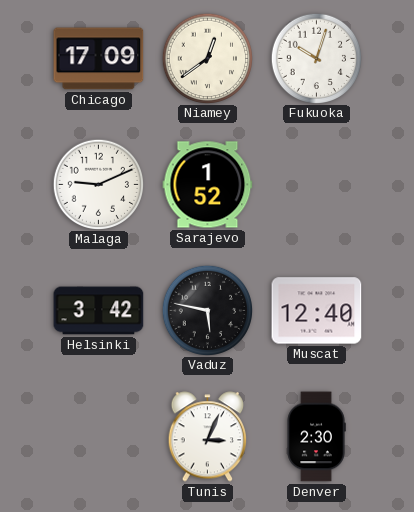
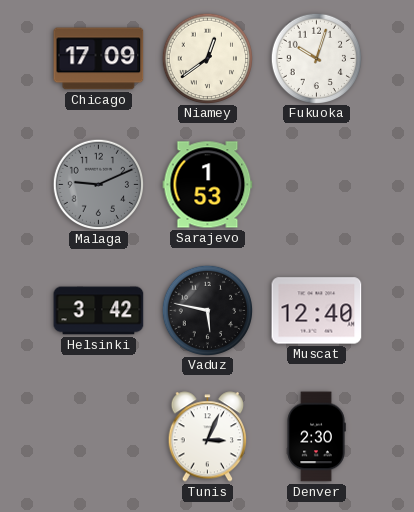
Malaga dial: white -> grey (98, 184)
Sarajevo: 1:52 -> 1:53 (208, 185)
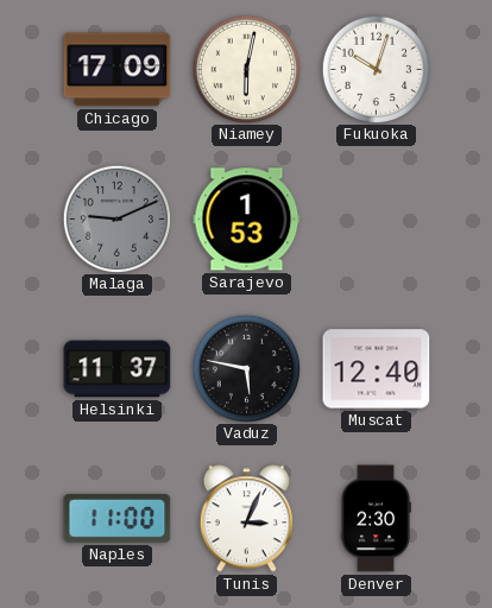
Niamey: 12:39 -> 6:02 (246, 69)
Helsinki: 3:42 -> 11:37 (118, 369)
Naples: none -> 11:00 (118, 518)
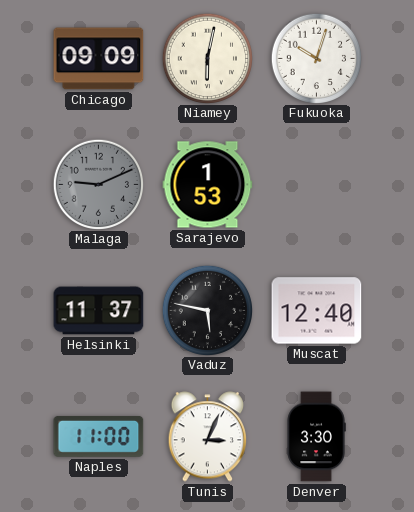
Chicago: 17:09 -> 09:09 (99, 59)
Denver: 2:30 -> 3:30 (316, 437)
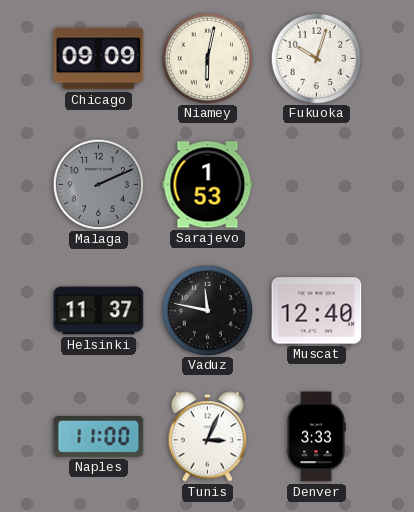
Malaga: 9:11 -> 2:11 (98, 184)
Vaduz: 5:47 -> 11:47 (207, 310)
Denver: 3:30 -> 3:33 (316, 437)
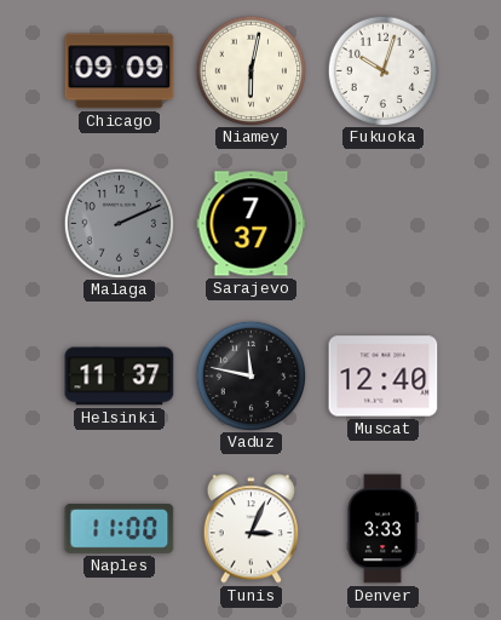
Sarajevo: 1:53 -> 7:37 (252, 224)
